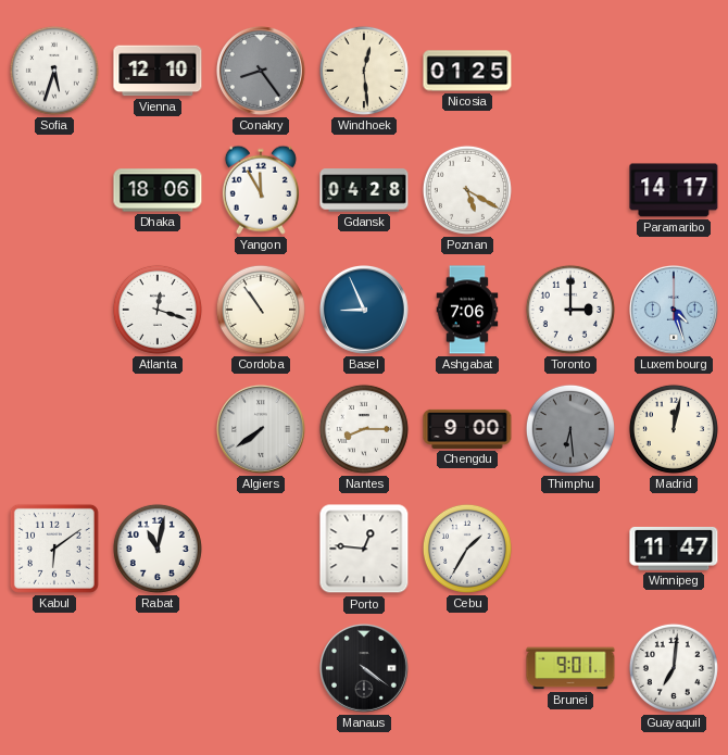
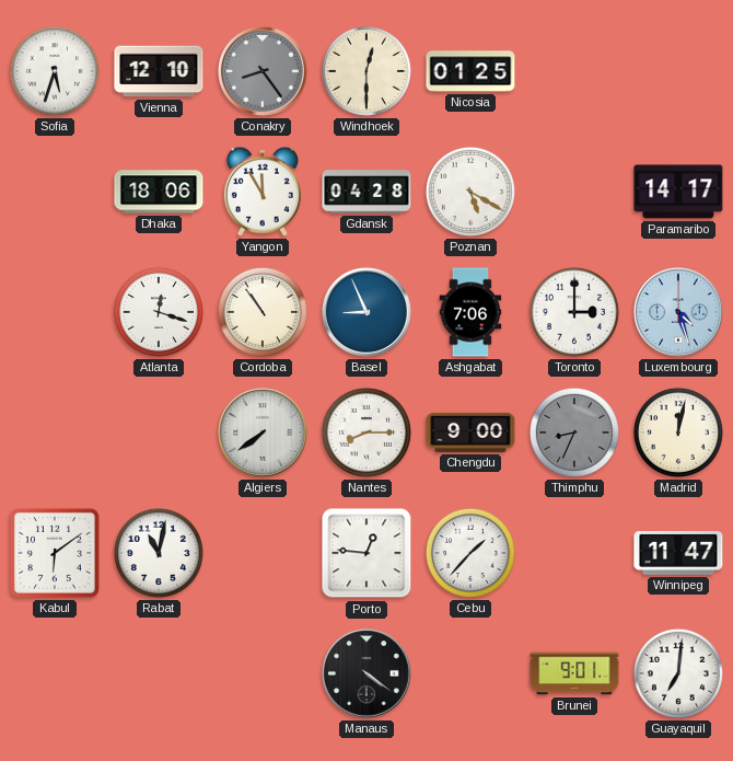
Windhoek: 12:29 -> 12:30 (366, 71)
Thimphu: 6:29 -> 8:34 (574, 433)
Cebu: 1:35 -> 1:37 (470, 553)
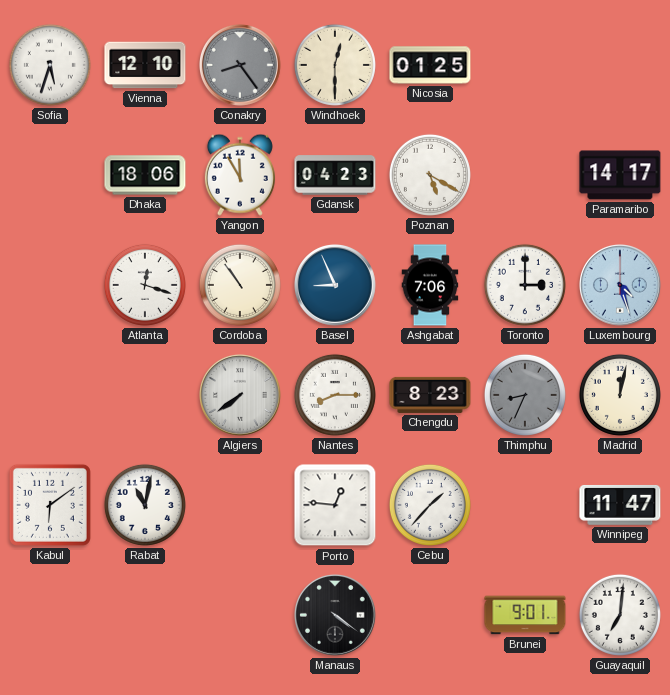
Gdansk: 04:28 -> 04:23 (335, 175)
Chengdu: 9:00 -> 8:23 (430, 395)
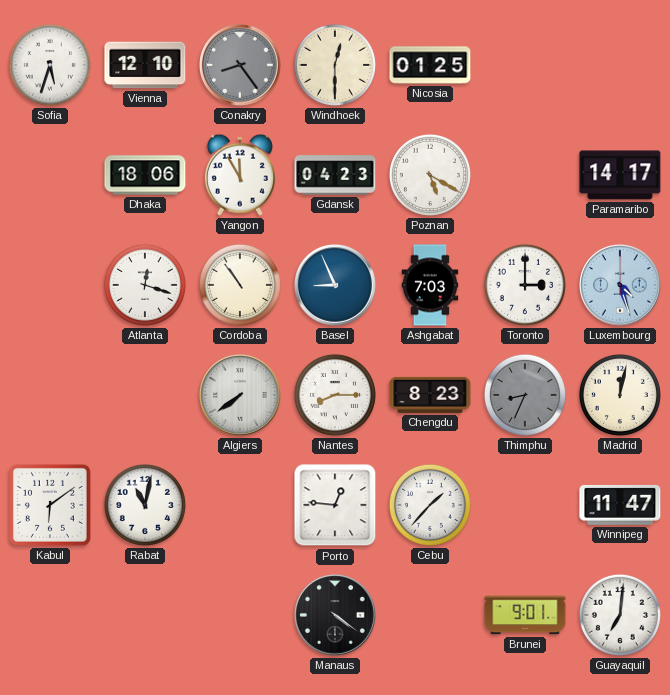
Ashgabat: 7:06 -> 7:03 (430, 285)
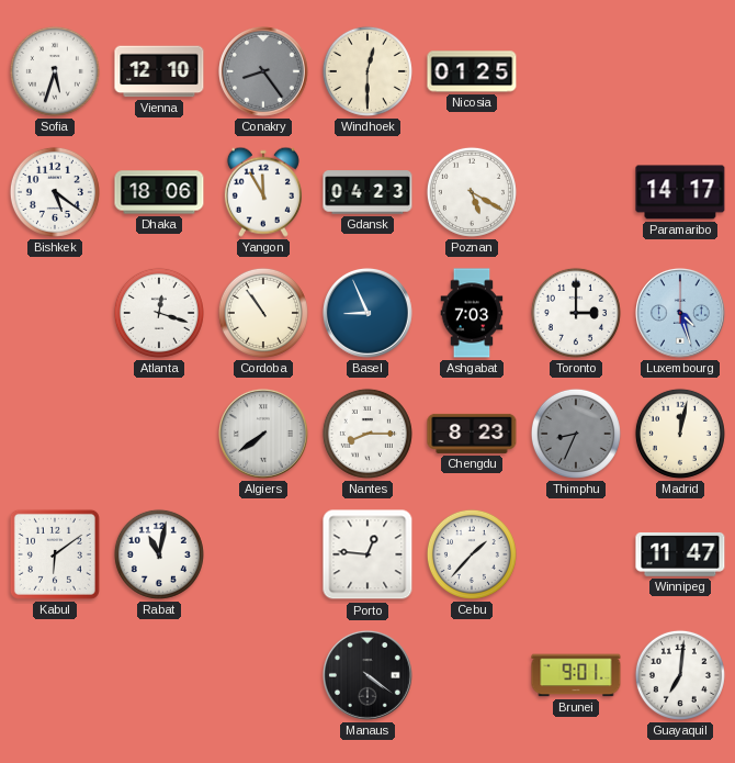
Bishkek: none -> 5:21 (55, 192)
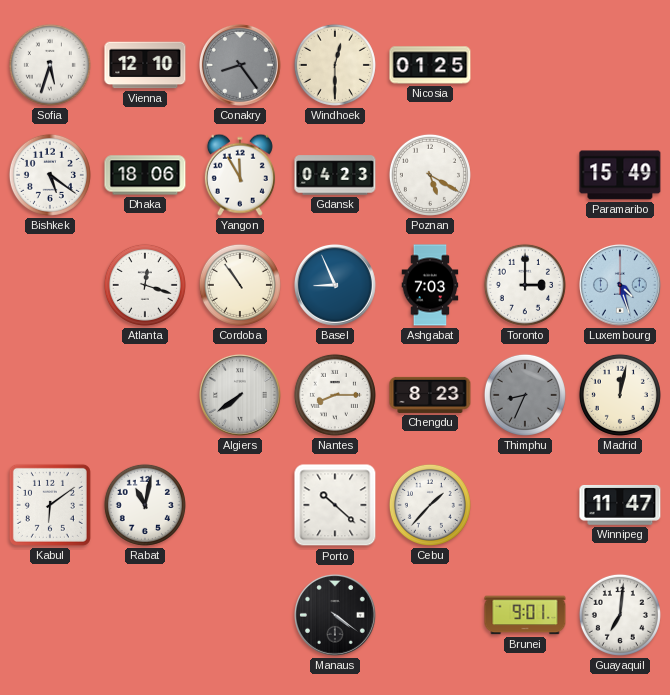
Paramaribo: 14:17 -> 15:49 (620, 175)
Porto: 12:46 -> 10:22 (335, 505)
